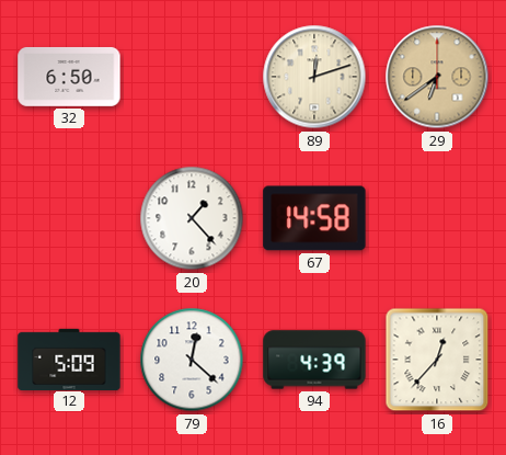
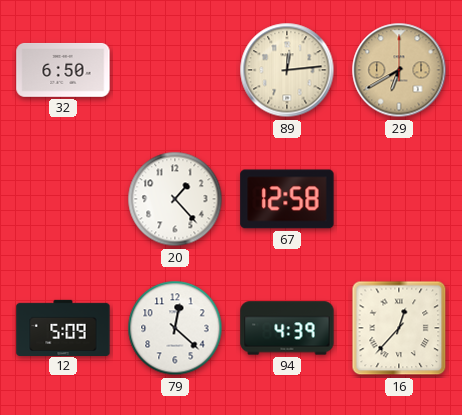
89: 12:12 -> 12:14 (287, 70)
29: 6:39 -> 6:40 (399, 70)
67: 14:58 -> 12:58 (287, 199)
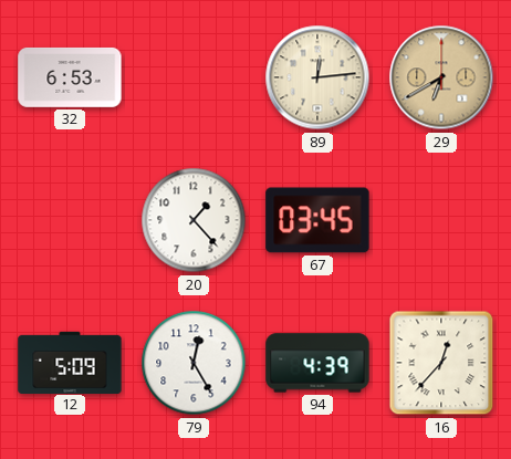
32: 6:50 -> 6:53 (70, 77)
67: 12:58 -> 03:45 (317, 220)
79: 12:22 -> 12:25 (194, 363)
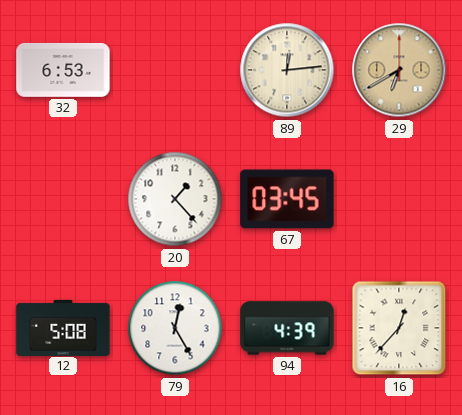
12: 5:09 -> 5:08 (63, 327)
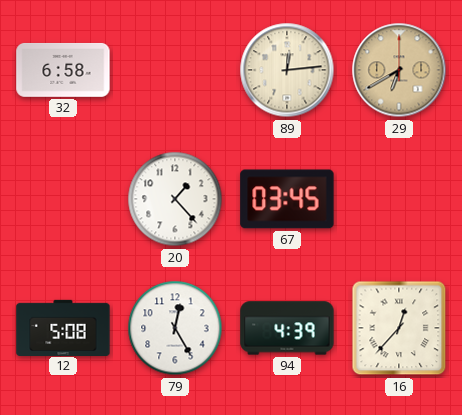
32: 6:53 -> 6:58 (63, 70)
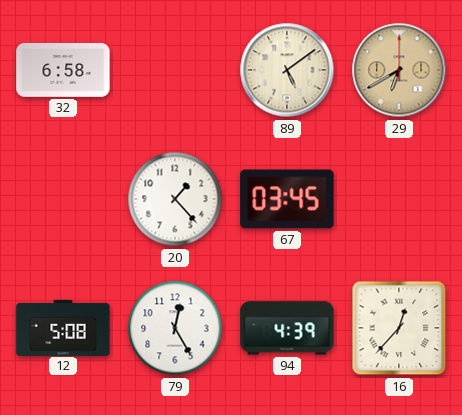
89: 12:14 -> 5:09 (287, 70)
